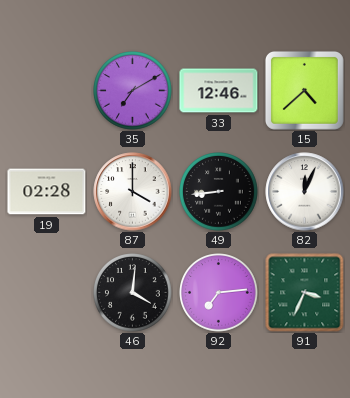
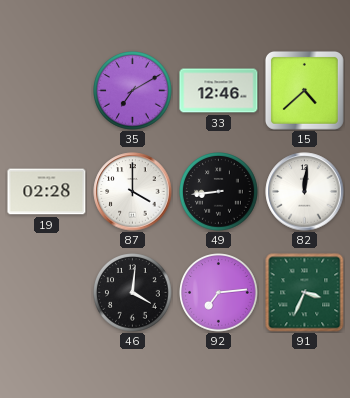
82: 12:04 -> 12:01 (305, 192)
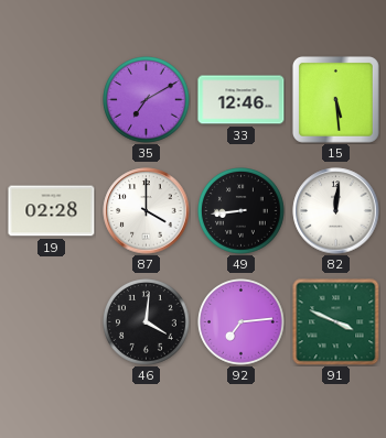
15: 4:38 -> 5:29 (335, 99)
91: 3:34 -> 3:49 (336, 322)
